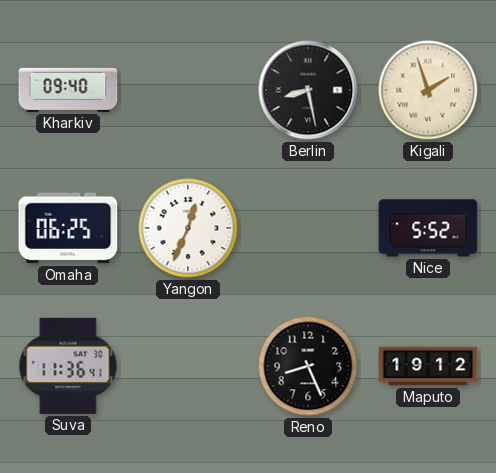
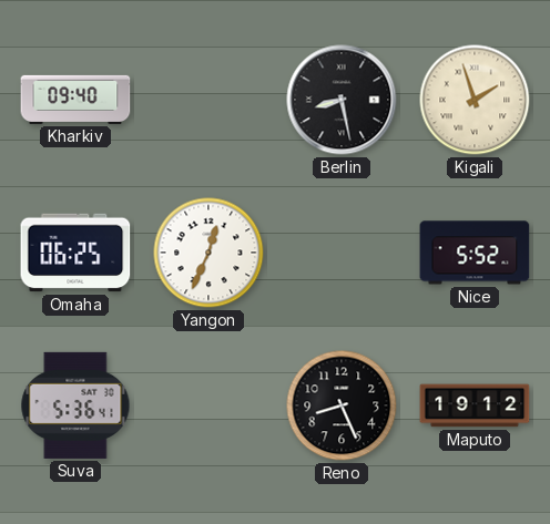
Suva: 11:36 -> 5:36 (75, 405)
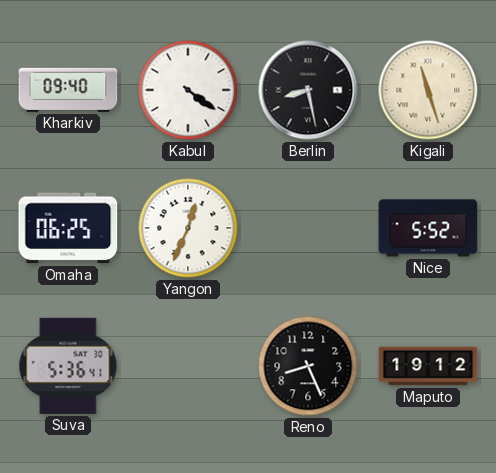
Kabul: none -> 4:21 (188, 90)
Kigali: 1:57 -> 11:27 (428, 90)
